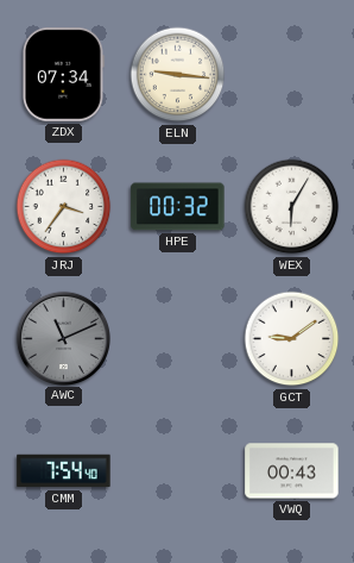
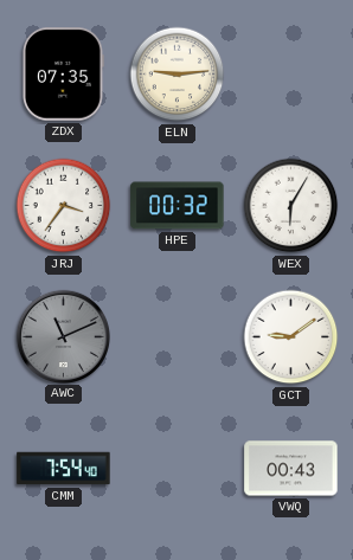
ZDX: 07:34 -> 07:35 (64, 75)
ELN: 9:16 -> 9:14 (178, 75)
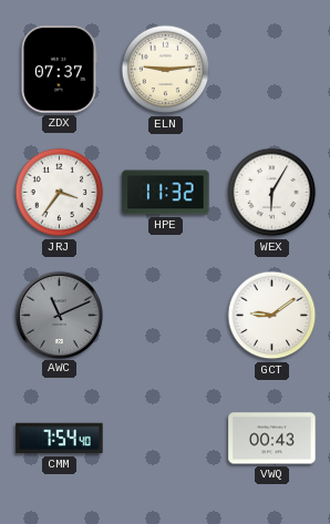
ZDX: 07:35 -> 07:37 (60, 70)
HPE: 00:32 -> 11:32 (166, 193)
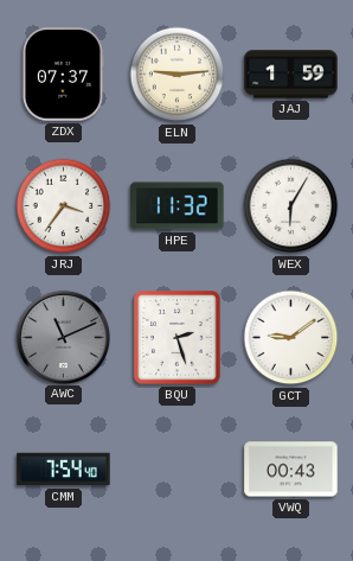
JAJ: none -> 1:59 (291, 75)
BQU: none -> 2:27 (178, 338)
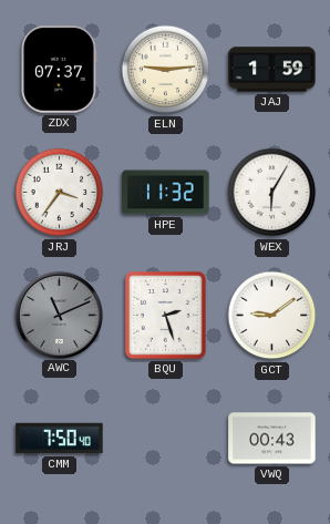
CMM: 7:54 -> 7:50 (60, 439)
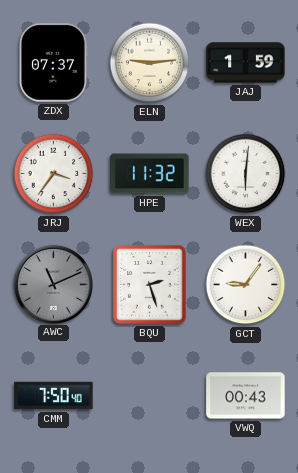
WEX: 6:05 -> 6:01 (246, 174)
GCT: 9:09 -> 9:06 (246, 285)
